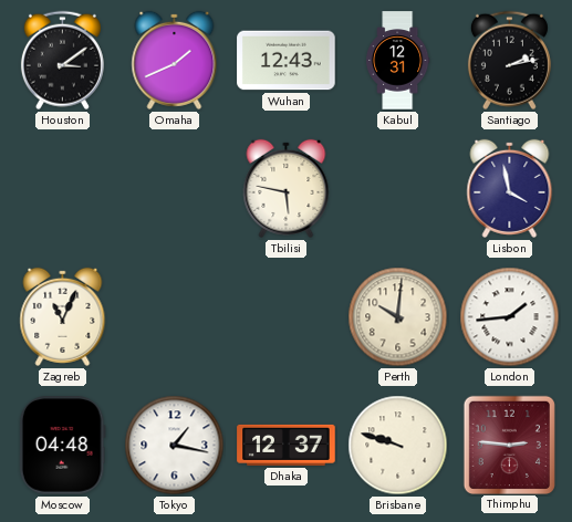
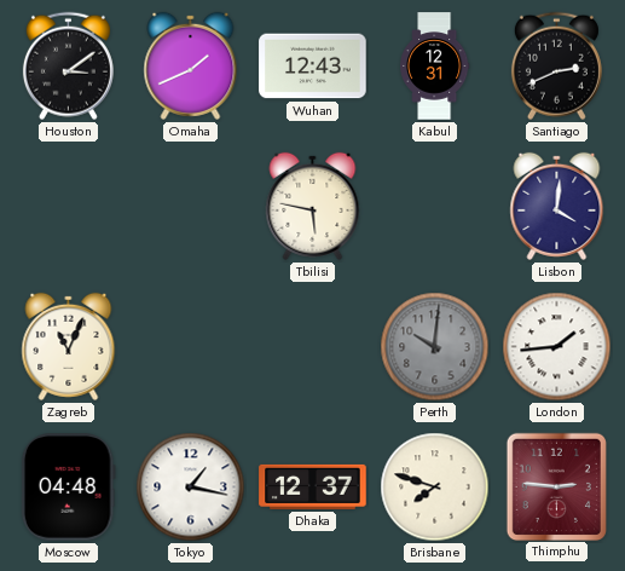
Santiago: 2:13 -> 2:41 (556, 67)
Lisbon: 3:58 -> 4:01 (557, 206)
Perth dial: cream -> grey (435, 347)
Brisbane: 9:48 -> 7:48 (435, 488)
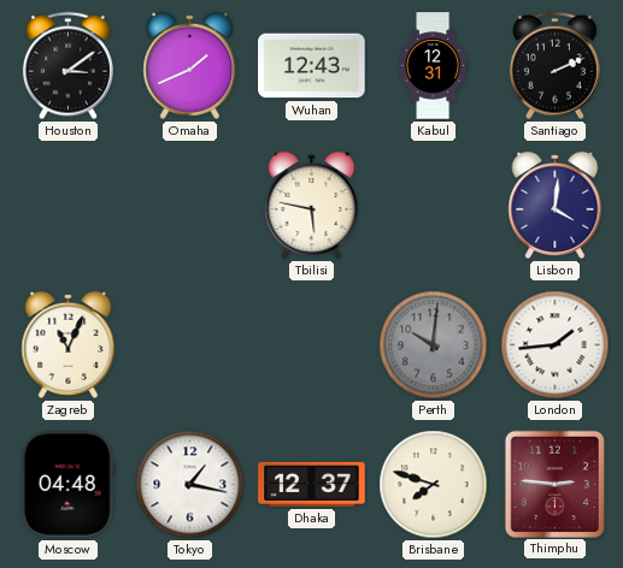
Santiago: 2:41 -> 2:11 (554, 66)
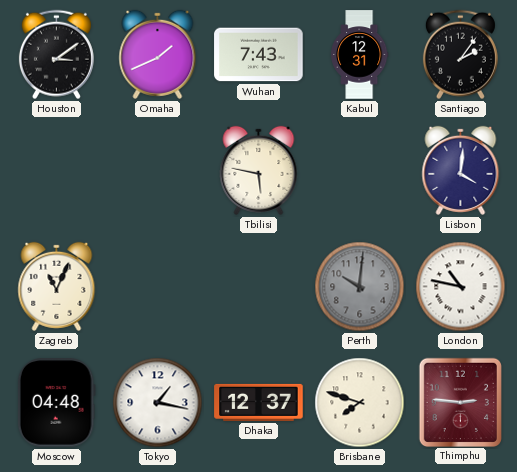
Wuhan: 12:43 -> 7:43 (259, 55)
Santiago: 2:11 -> 2:06 (460, 55)
London: 1:44 -> 10:47 (461, 287)
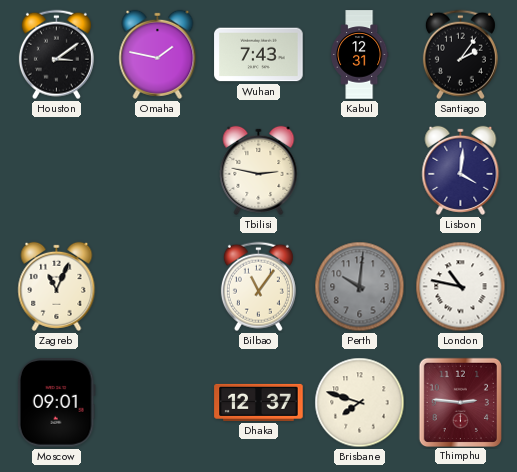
Omaha: 1:41 -> 1:47 (158, 54)
Tbilisi: 5:47 -> 2:47 (259, 170)
Bilbao: none -> 11:06 (258, 287)
Moscow: 04:48 -> 09:01 (56, 403)
Tokyo: 1:17 -> none (158, 403)
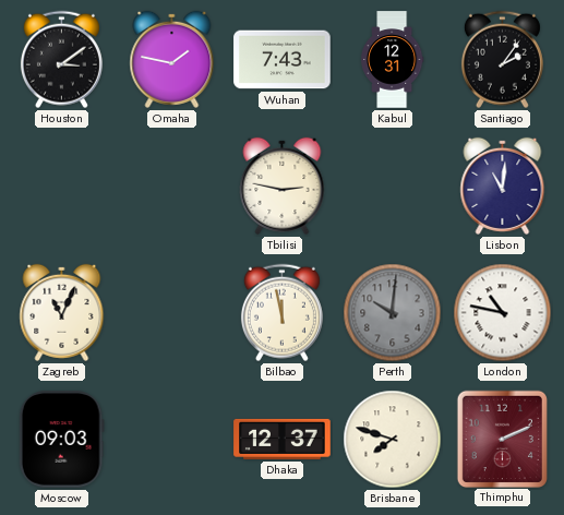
Lisbon: 4:01 -> 11:01 (503, 185)
Bilbao: 11:06 -> 11:58 (281, 313)
Moscow: 09:01 -> 09:03 (61, 440)
Thimphu: 2:46 -> 2:11 (502, 439)
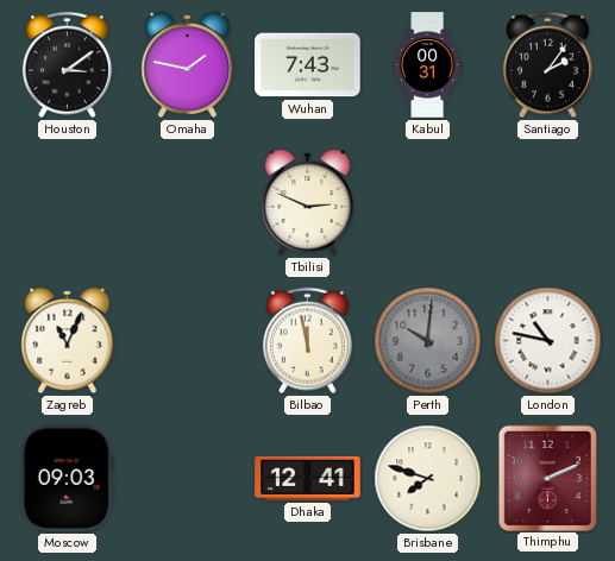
Kabul: 12:31 -> 00:31 (428, 65)
Tbilisi: 2:47 -> 2:49 (308, 202)
Lisbon: 11:01 -> none (503, 185)
Dhaka: 12:37 -> 12:41 (308, 478)
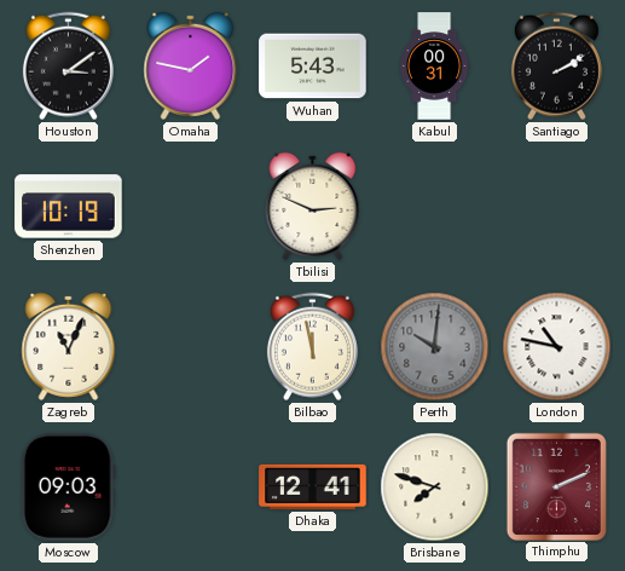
Wuhan: 7:43 -> 5:43 (313, 67)
Santiago: 2:06 -> 2:10 (556, 67)
Shenzhen: none -> 10:19 (69, 207)
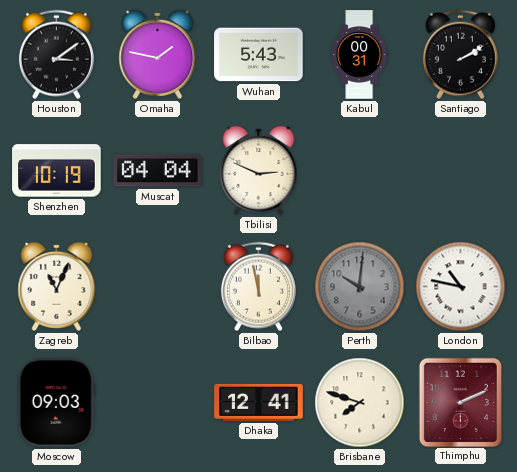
Muscat: none -> 04:04 (158, 171)
